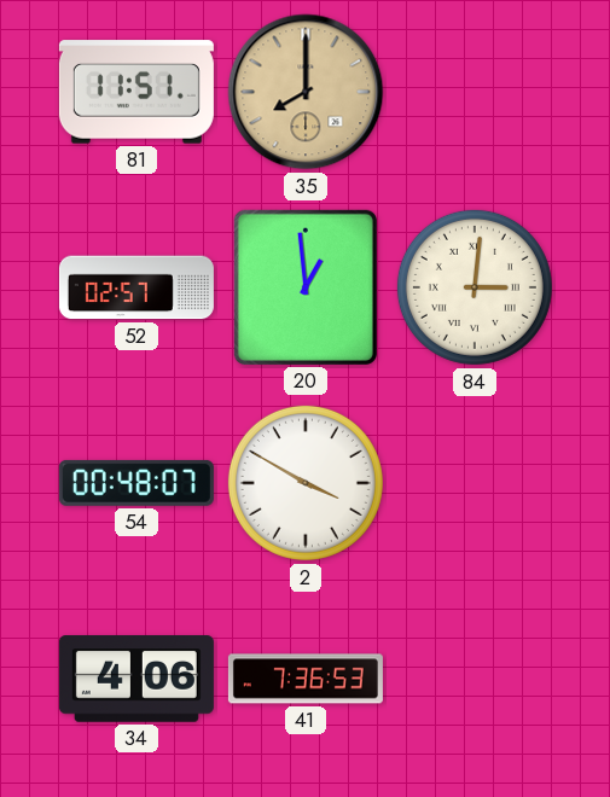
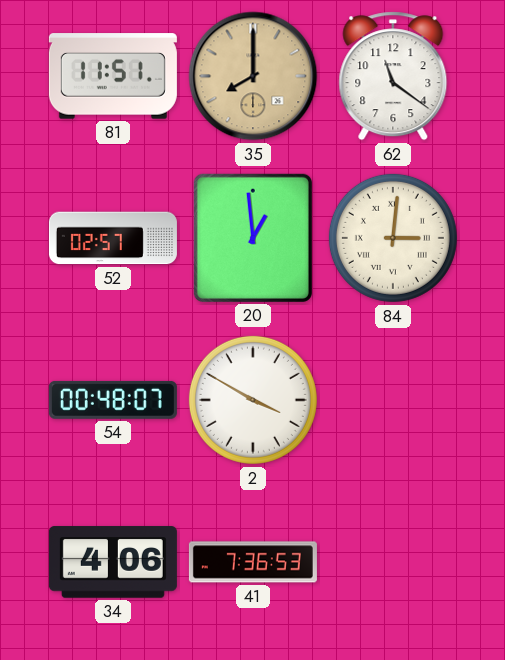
62: none -> 11:21 (393, 76)
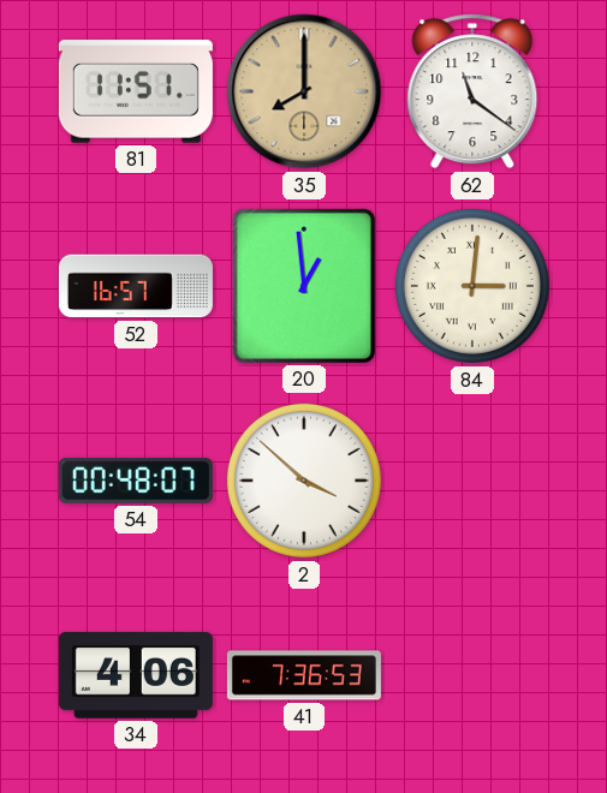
52: 02:57 -> 16:57 (136, 286)
2: 3:50 -> 3:52 (304, 481)
